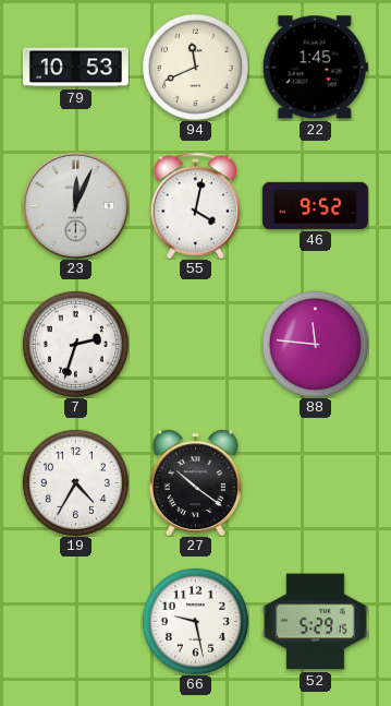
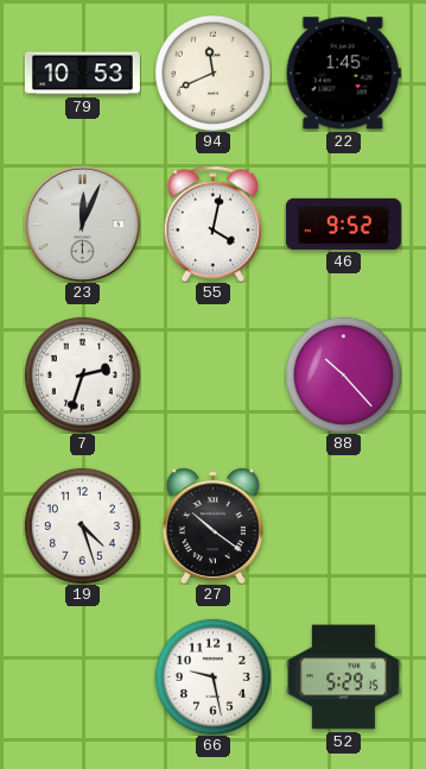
88: 11:46 -> 10:23 (343, 374)
19: 4:35 -> 4:27 (82, 525)
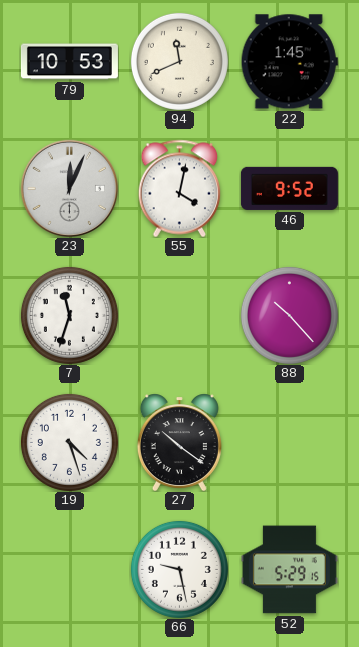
7: 2:33 -> 11:33 (69, 315)
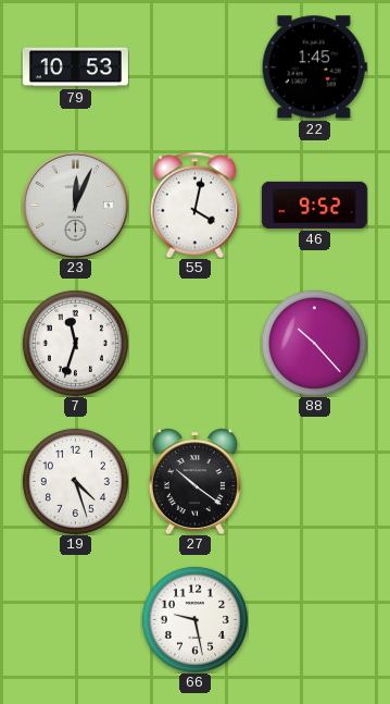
94: 11:41 -> none (179, 61)
52: 5:29 -> none (289, 570)
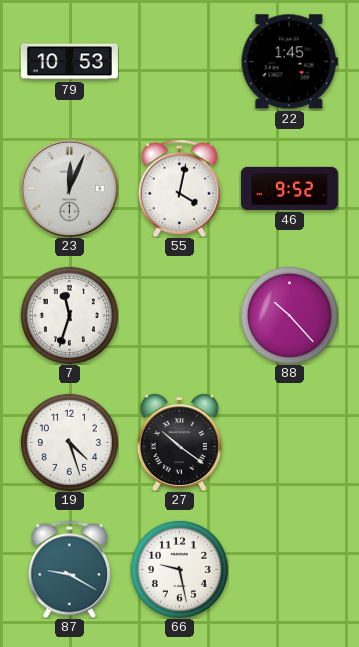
87: none -> 9:20 (70, 569)
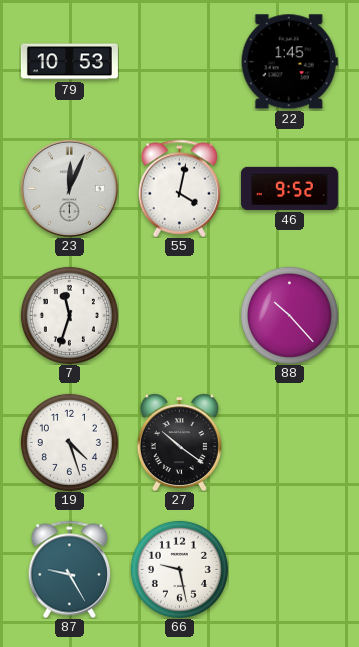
87: 9:20 -> 9:25 (70, 569)
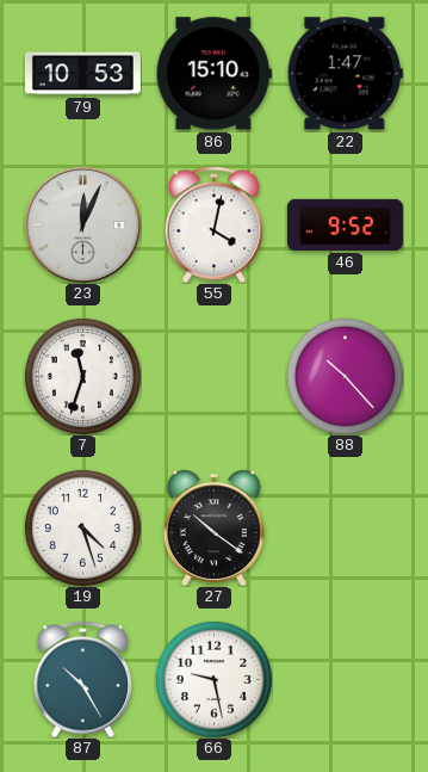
86: none -> 15:10 (213, 74)
22: 1:45 -> 1:47 (345, 74)
87: 9:25 -> 10:25 (83, 679)
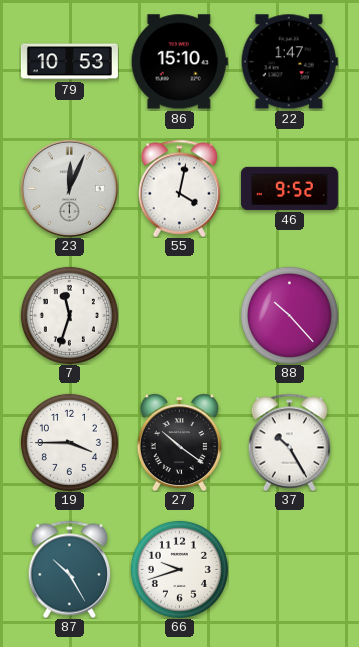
19: 4:27 -> 3:45 (69, 442)
37: none -> 10:25 (290, 442)
66: 9:28 -> 9:42 (179, 569)
